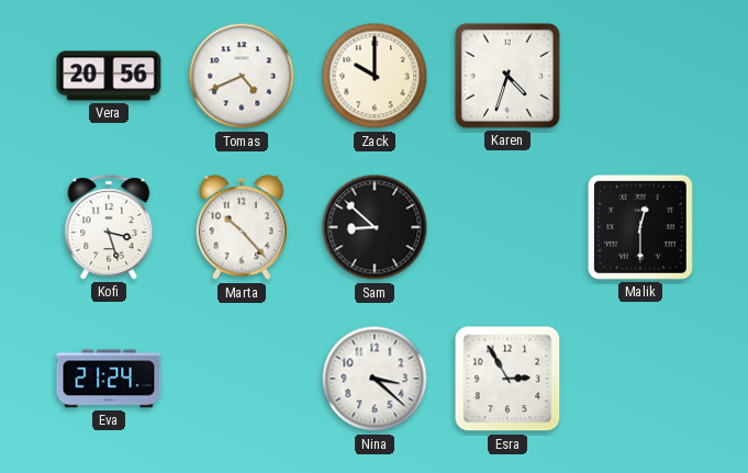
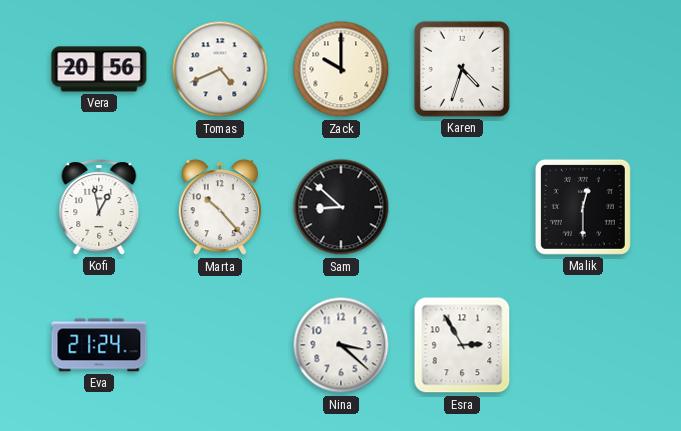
Kofi: 3:27 -> 12:58 (99, 207)
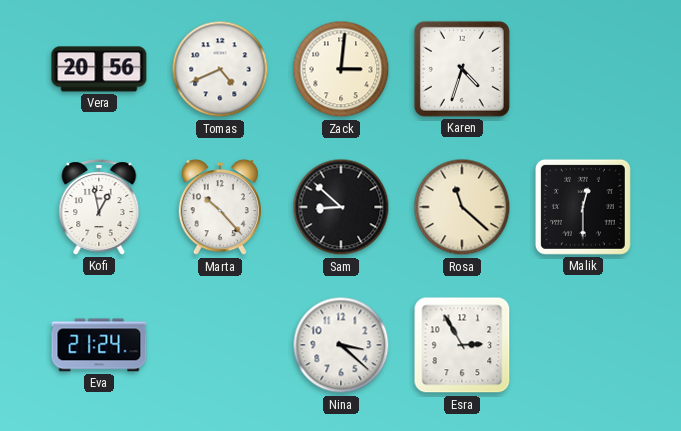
Zack: 10:00 -> 3:01 (341, 69)
Rosa: none -> 11:22 (462, 207)
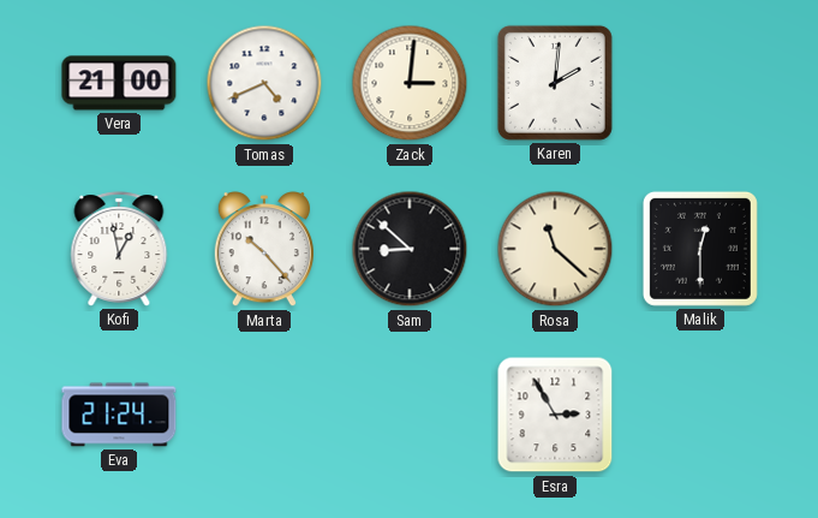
Vera: 20:56 -> 21:00 (119, 83)
Karen: 4:33 -> 2:01 (555, 83)
Nina: 3:22 -> none (341, 345)
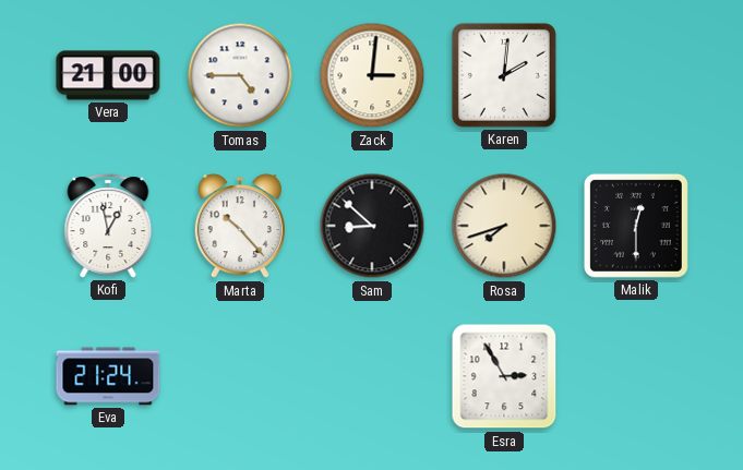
Tomas: 4:41 -> 4:45 (240, 75)
Rosa: 11:22 -> 7:42 (504, 226)
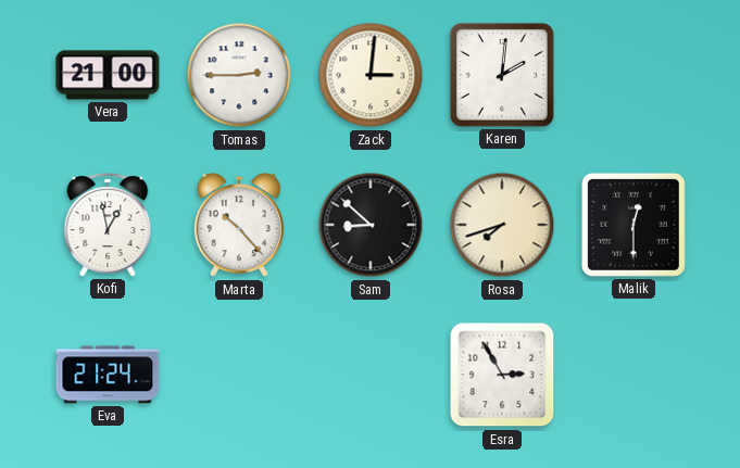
Tomas: 4:45 -> 2:45 (239, 75)
